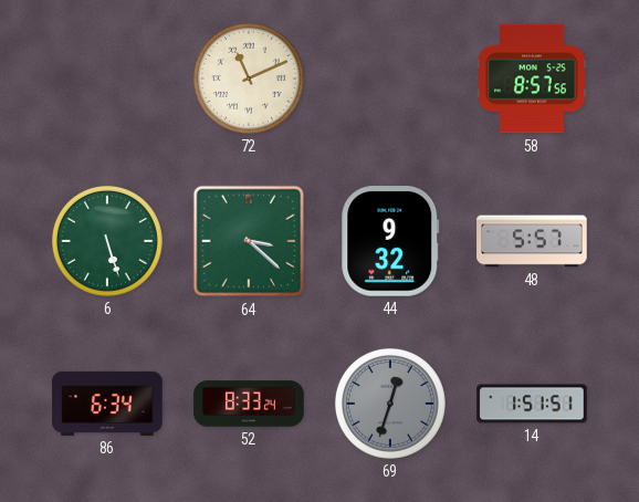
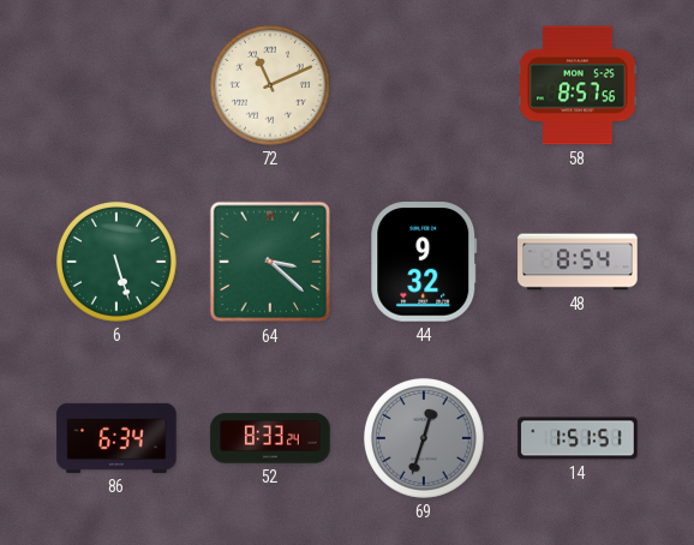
48: 5:57 -> 8:54 (578, 262)
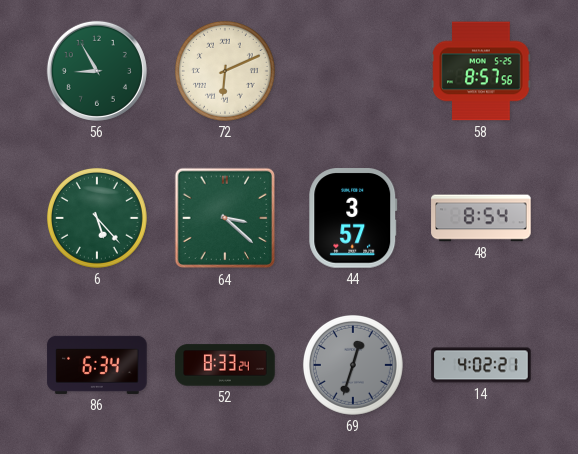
56: none -> 8:55 (97, 71)
72: 11:11 -> 6:11 (225, 71)
6: 5:27 -> 5:23 (97, 218)
44: 9:32 -> 3:57 (353, 218)
14: 1:51 -> 4:02 (481, 365)
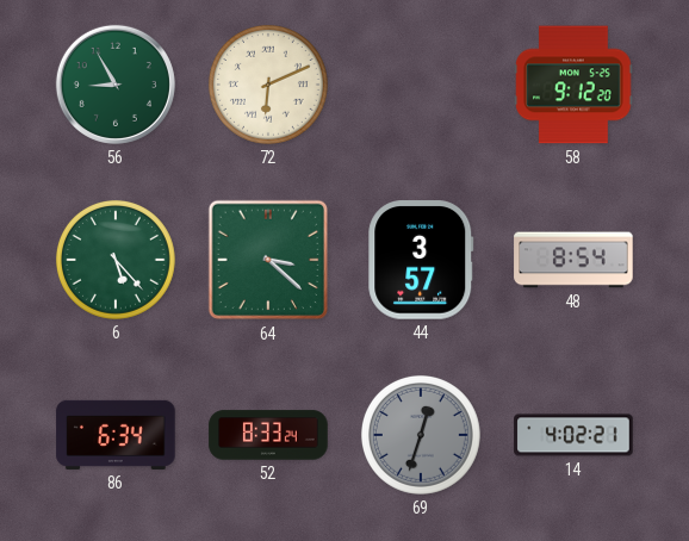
58: 8:57 -> 9:12 (573, 85)
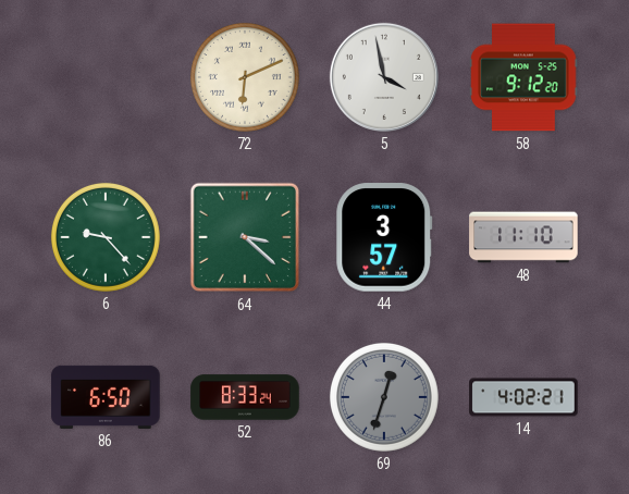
56: 8:55 -> none (116, 85)
5: none -> 3:58 (384, 77)
6: 5:23 -> 9:23 (106, 237)
48: 8:54 -> 11:10 (523, 237)
86: 6:34 -> 6:50 (106, 397)
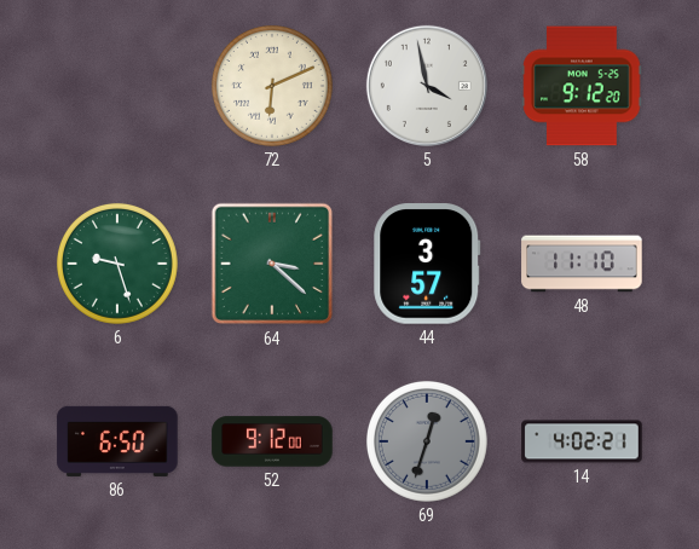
6: 9:23 -> 9:27 (117, 264)
52: 8:33 -> 9:12 (272, 441)
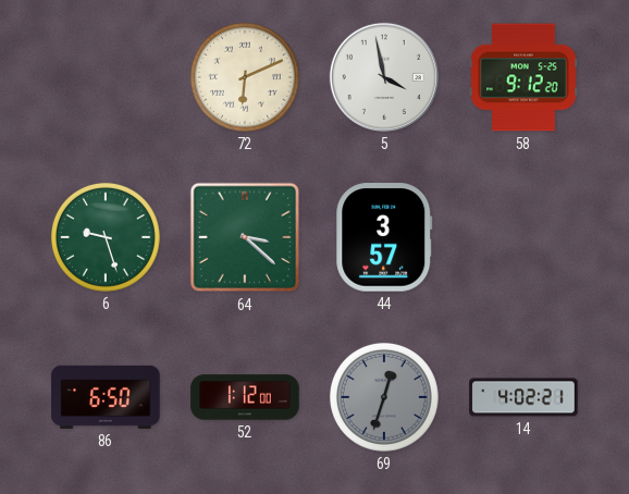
48: 11:10 -> none (582, 264)
52: 9:12 -> 1:12 (245, 397)
